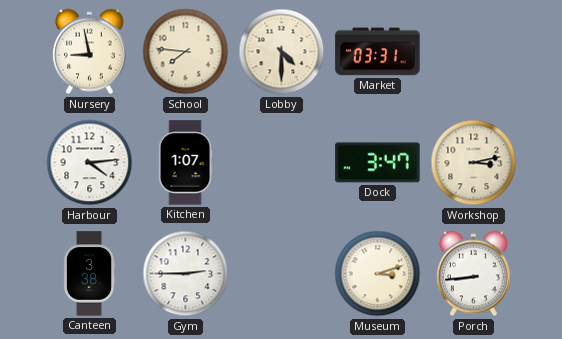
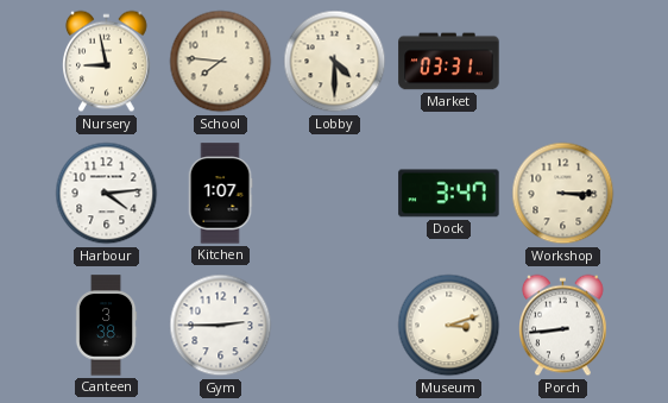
Workshop: 3:13 -> 3:15 (563, 194)
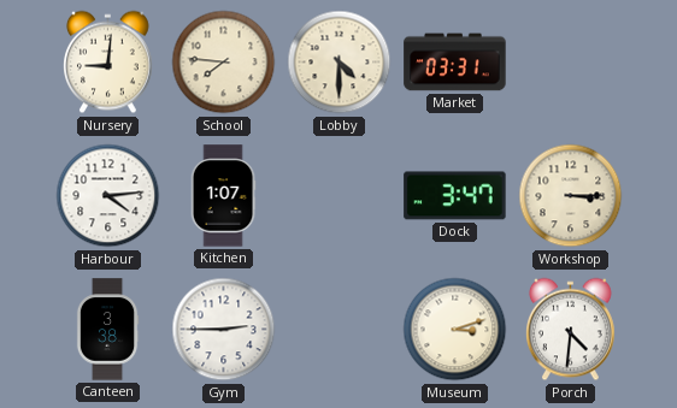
Nursery: 8:58 -> 9:01 (108, 63)
Porch: 8:44 -> 4:31 (571, 330)
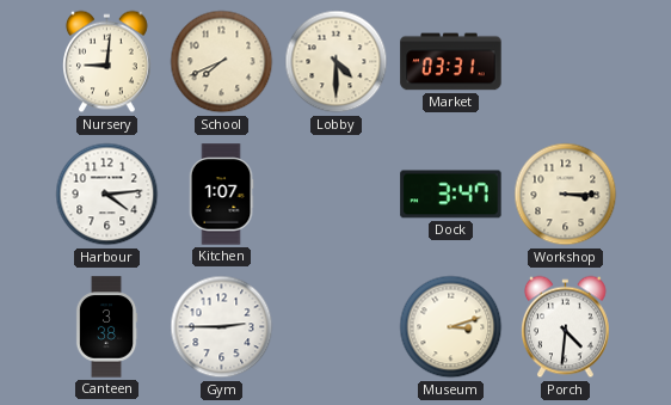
School: 7:46 -> 7:41 (222, 62)
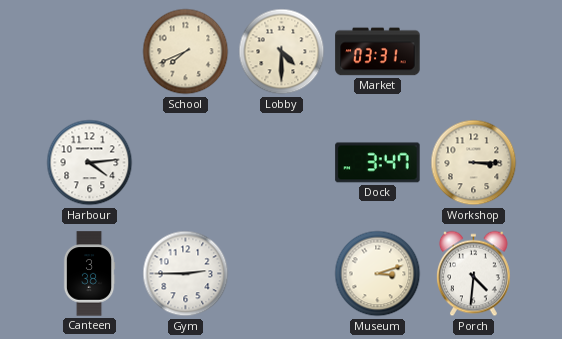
Nursery: 9:01 -> none (107, 62)
Kitchen: 1:07 -> none (221, 195)
